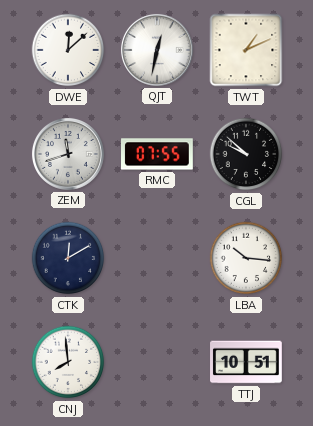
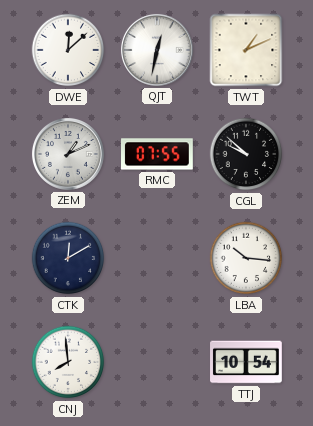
ZEM: 11:42 -> 1:11 (68, 154)
TTJ: 10:51 -> 10:54 (246, 362)
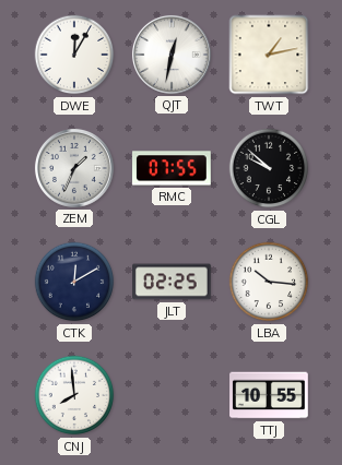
DWE: 12:08 -> 12:05 (74, 55)
TWT: 1:11 -> 1:13 (269, 55)
ZEM: 1:11 -> 1:34 (74, 168)
JLT: none -> 02:25 (172, 282)
TTJ: 10:54 -> 10:55 (269, 395)
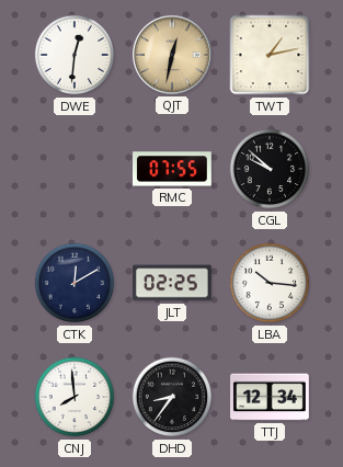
DWE: 12:05 -> 12:31 (75, 55)
QJT dial: white -> champagne (172, 55)
ZEM: 1:34 -> none (74, 168)
DHD: none -> 8:36 (172, 397)
TTJ: 10:55 -> 12:34 (270, 397)
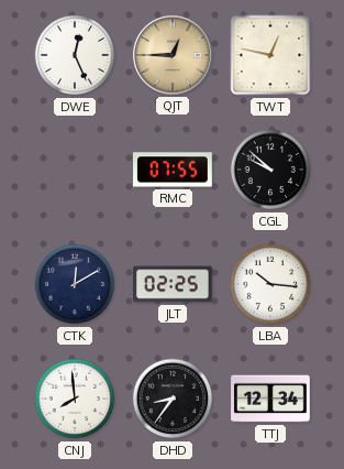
DWE: 12:31 -> 12:26 (75, 55)
QJT: 12:32 -> 12:45 (173, 55)
TWT: 1:13 -> 12:47 (270, 55)
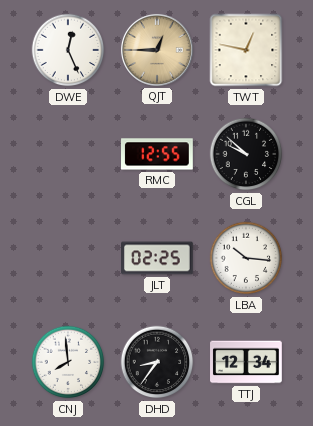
RMC: 07:55 -> 12:55 (157, 154)
CTK: 12:10 -> none (75, 284)
